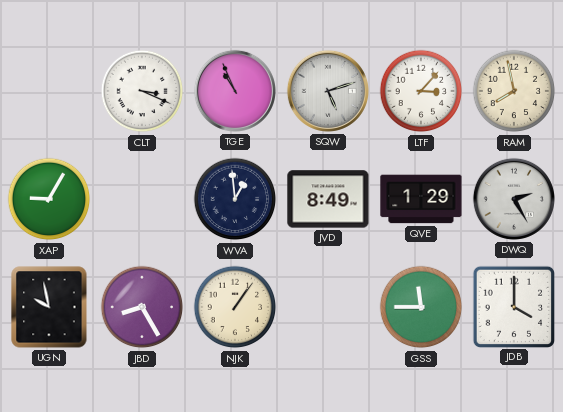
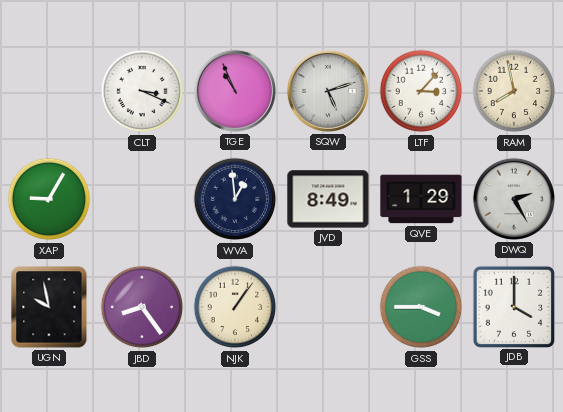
JBD: 8:25 -> 8:24 (142, 307)
GSS: 11:45 -> 3:45 (421, 307)
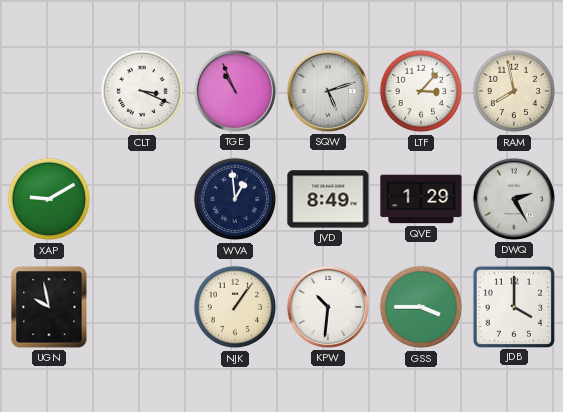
XAP: 9:05 -> 9:10 (49, 199)
JBD: 8:24 -> none (142, 307)
KPW: none -> 10:31 (328, 307)
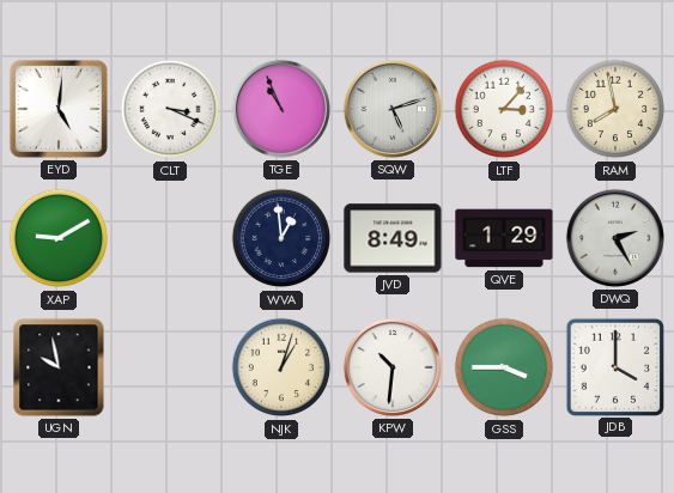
EYD: none -> 5:01 (59, 109)
NJK: 1:06 -> 1:03 (281, 367)
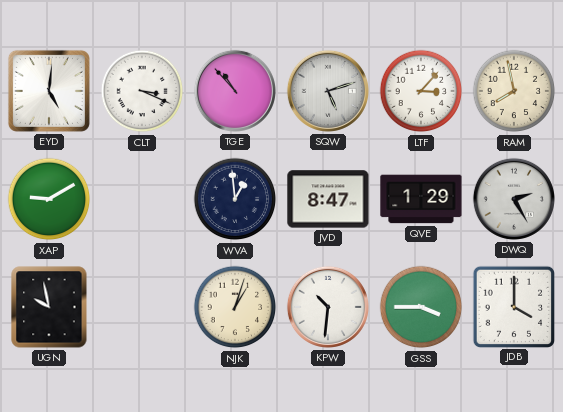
TGE: 10:56 -> 10:53 (235, 91)
JVD: 8:49 -> 8:47 (328, 199)
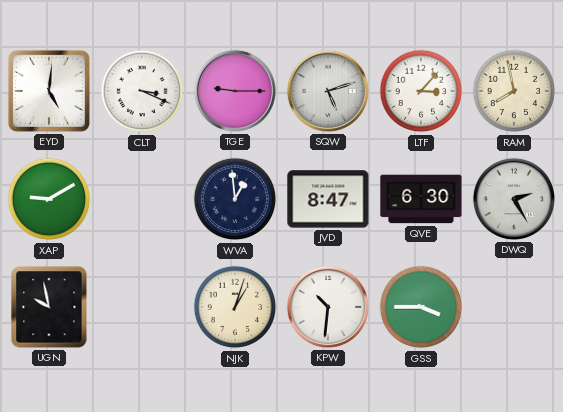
TGE: 10:53 -> 9:15 (235, 91)
QVE: 1:29 -> 6:30 (421, 199)
JDB: 4:00 -> none (513, 306)
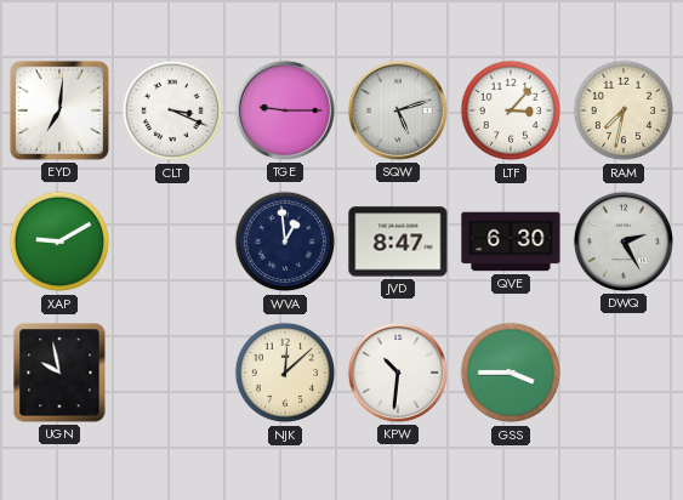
EYD: 5:01 -> 7:01 (59, 110)
RAM: 7:58 -> 7:32 (624, 110)
NJK: 1:03 -> 12:08 (285, 373)
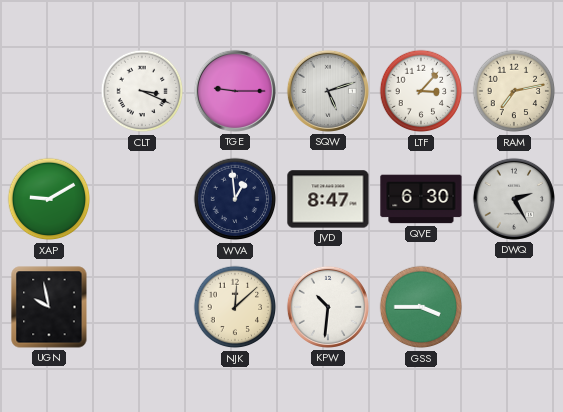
EYD: 7:01 -> none (59, 110)
RAM: 7:32 -> 7:13 (514, 91)
